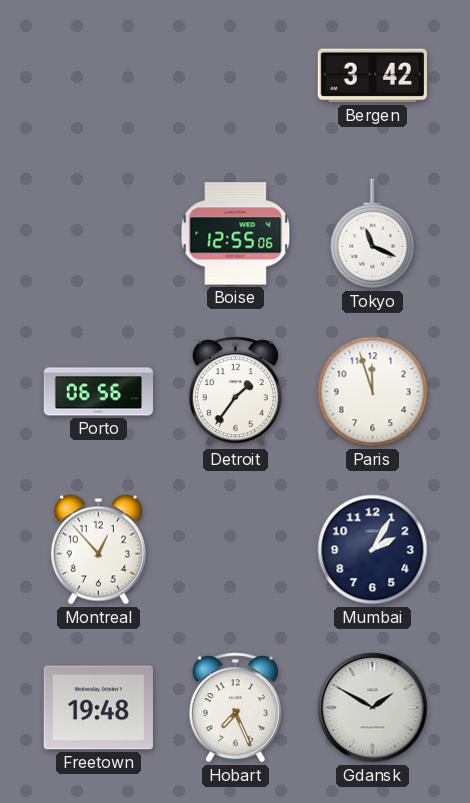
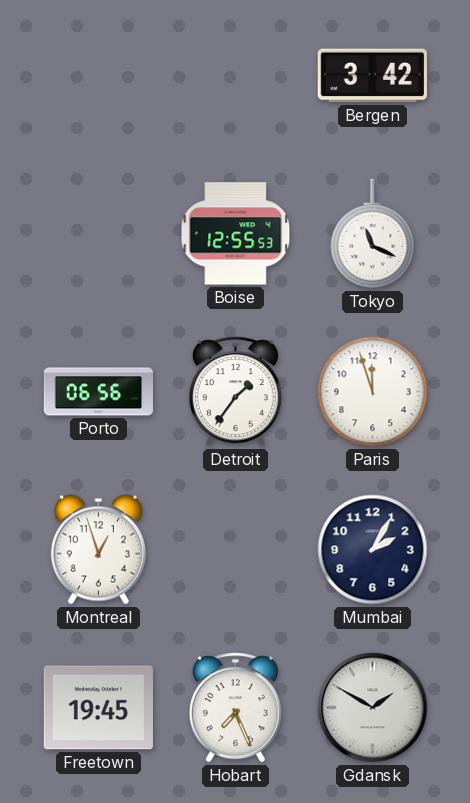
Boise: 12:55:06 -> 12:55:53 (236, 234)
Montreal: 12:53 -> 12:57 (98, 550)
Freetown: 19:48 -> 19:45 (98, 708)
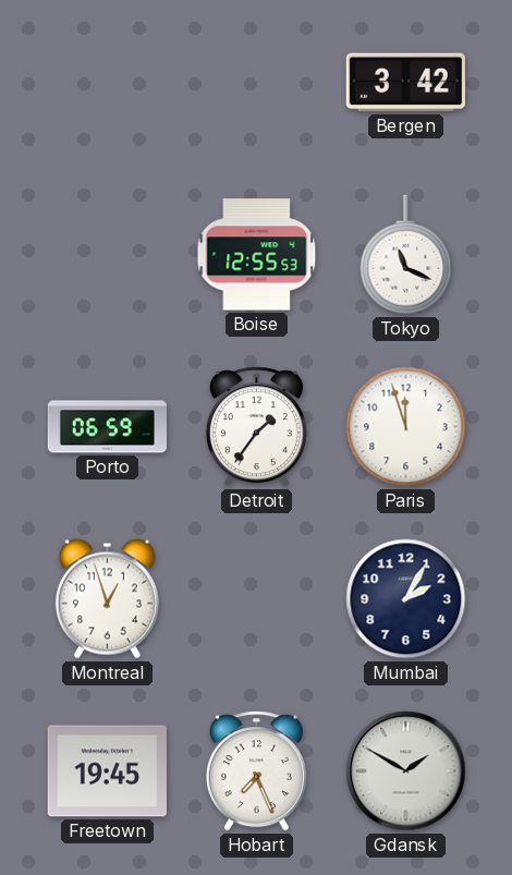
Porto: 06:56 -> 06:59 (108, 427)
